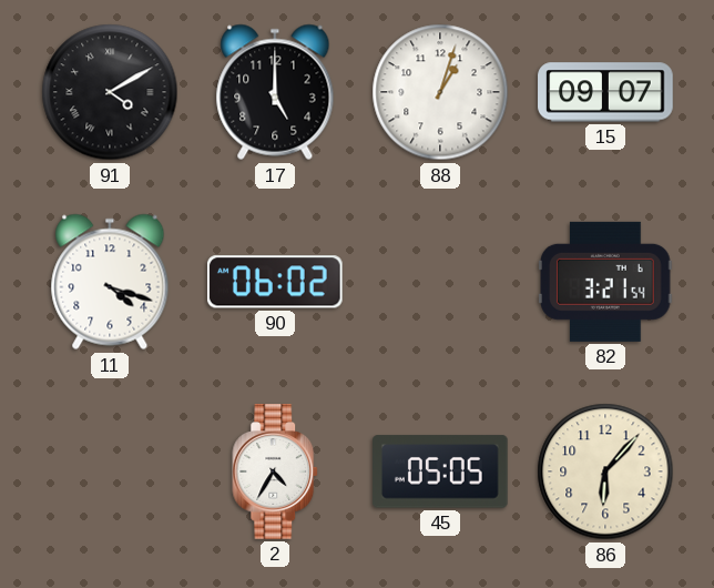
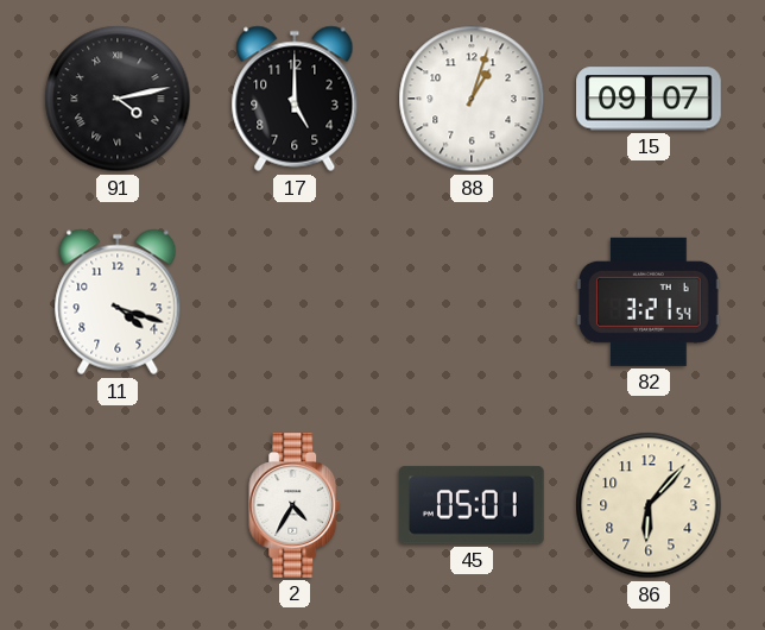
91: 4:10 -> 4:13 (118, 99)
90: 06:02 -> none (275, 282)
45: 05:05 -> 05:01 (473, 505)
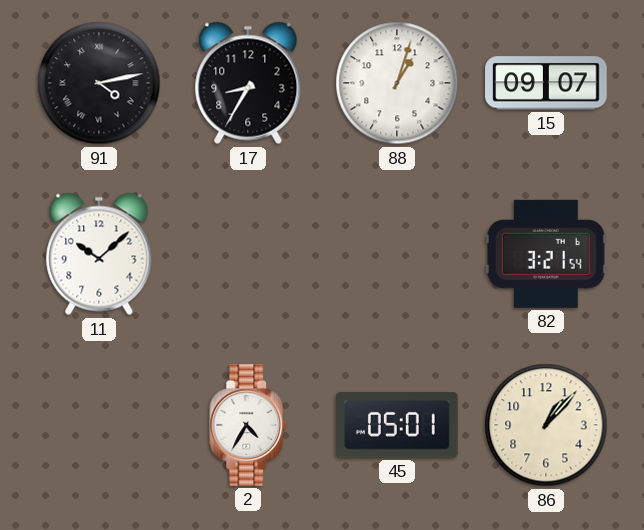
17: 5:00 -> 8:35 (248, 83)
11: 4:18 -> 10:08 (99, 254)
86: 6:07 -> 1:07 (546, 425)
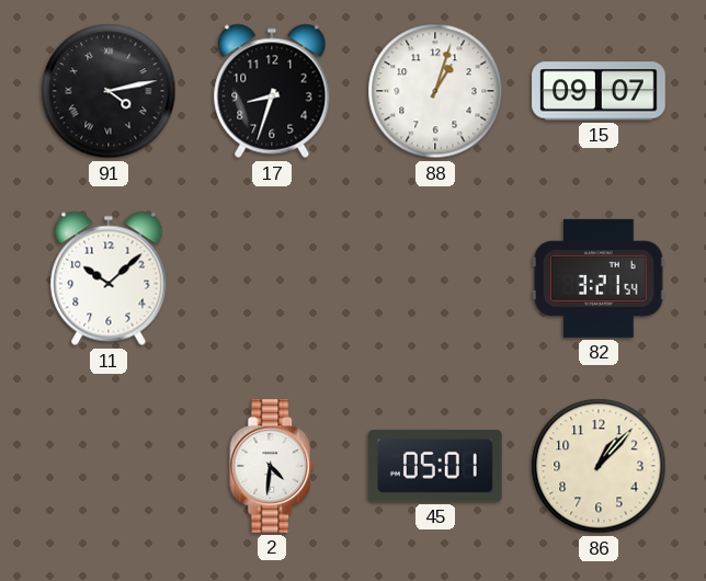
17: 8:35 -> 8:33 (272, 91)
2: 4:35 -> 4:31 (273, 466)
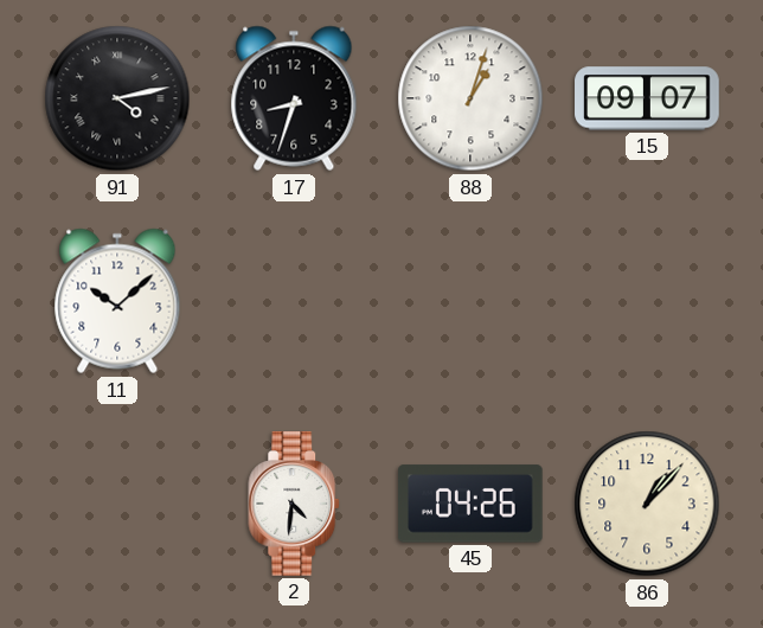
82: 3:21 -> none (600, 278)
45: 05:01 -> 04:26 (472, 504)
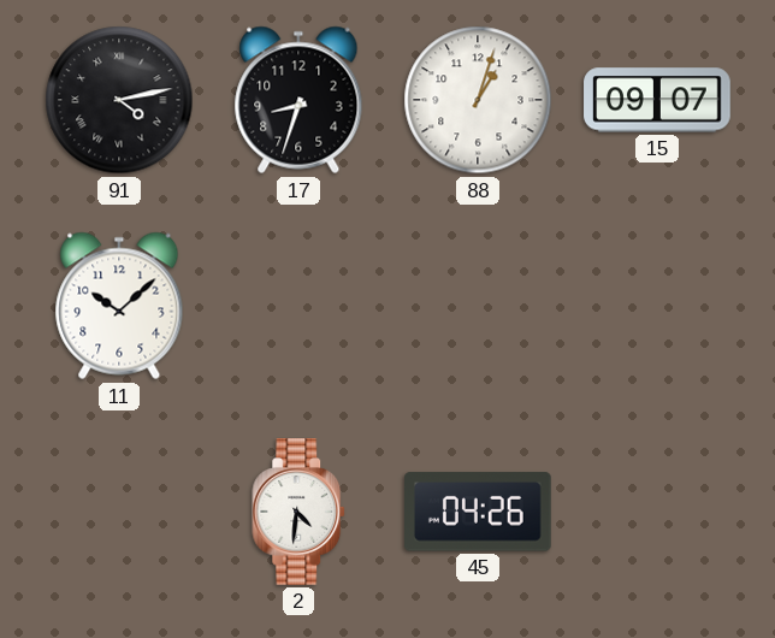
86: 1:07 -> none (647, 504)
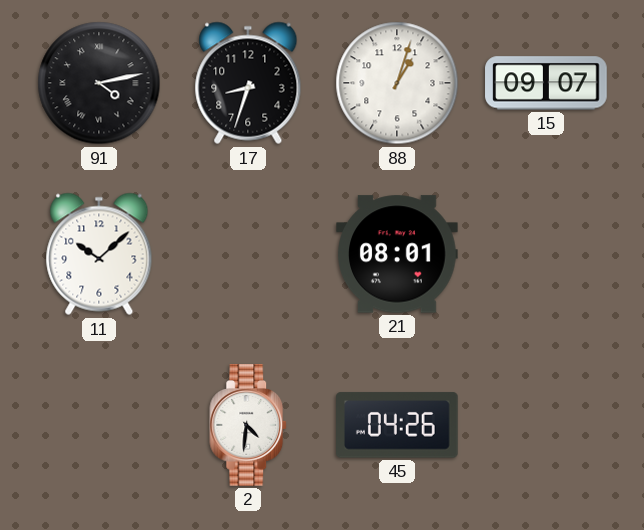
21: none -> 08:01 (397, 254)
